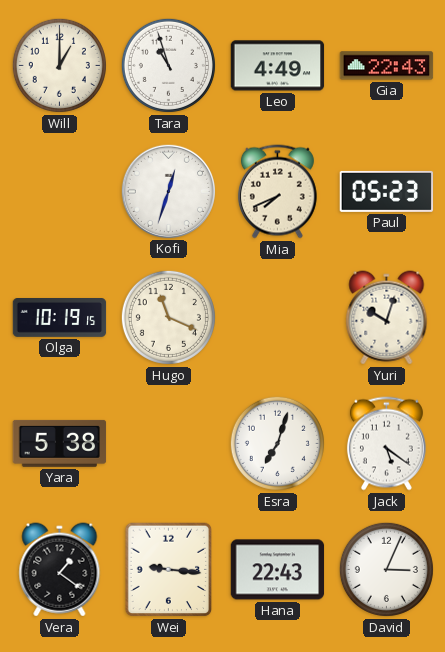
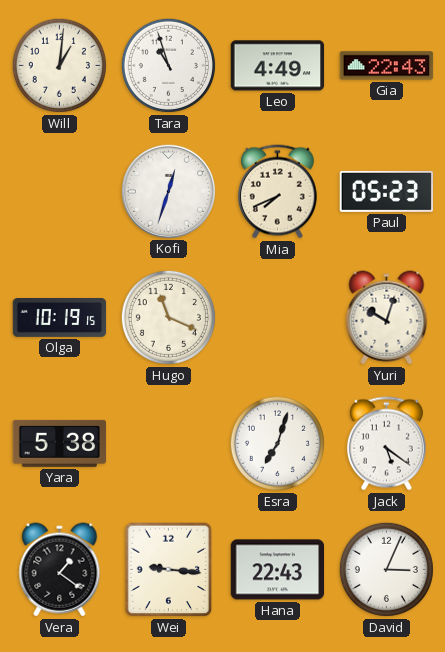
Will: 1:00 -> 1:01 (59, 65)
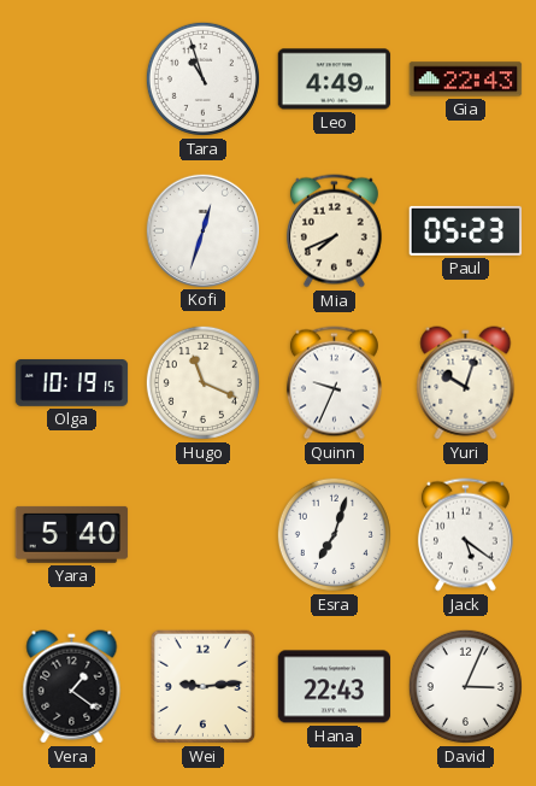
Will: 1:01 -> none (59, 65)
Quinn: none -> 9:34 (334, 383)
Yara: 5:38 -> 5:40 (72, 534)
Wei: 9:16 -> 9:14 (204, 687)
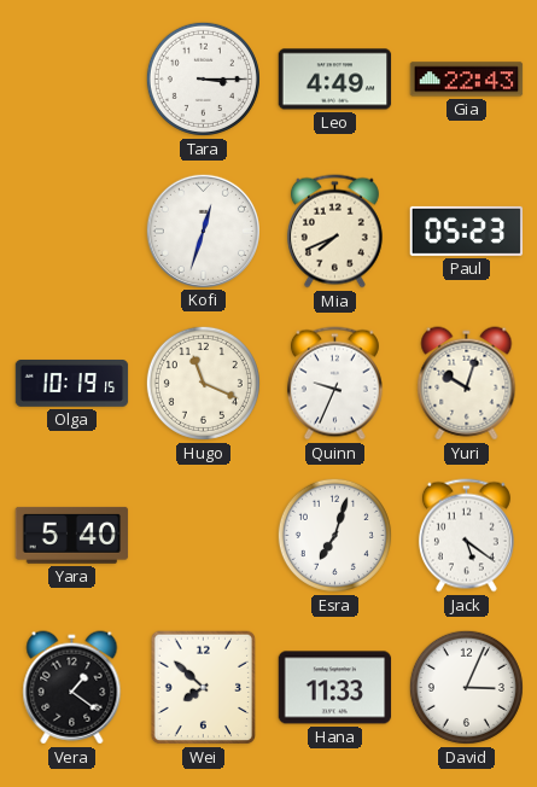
Tara: 10:57 -> 3:15 (203, 78)
Wei: 9:14 -> 7:52 (204, 688)
Hana: 22:43 -> 11:33 (335, 688)
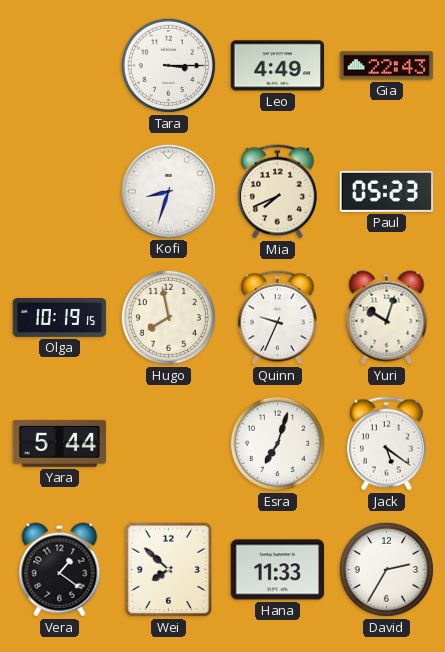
Kofi: 12:33 -> 8:33 (168, 191)
Hugo: 11:19 -> 7:58 (168, 317)
Yara: 5:40 -> 5:44 (60, 443)
David: 3:04 -> 2:35 (386, 569)
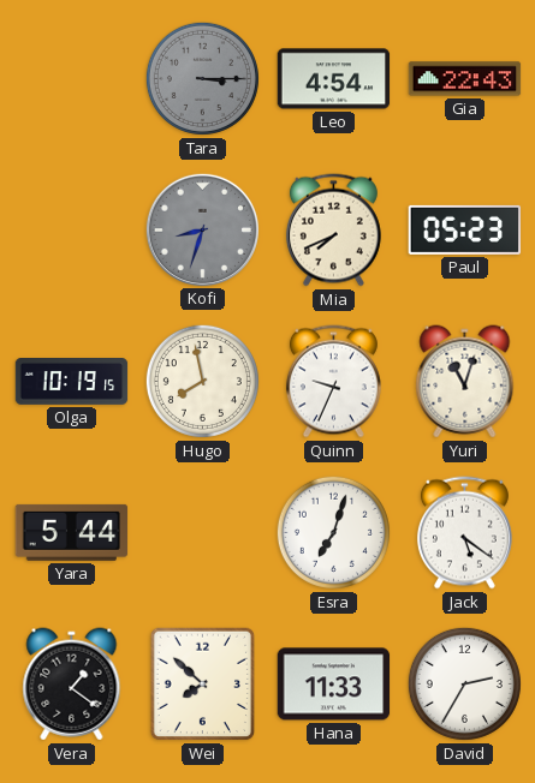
Tara dial: white -> grey (202, 78)
Leo: 4:49 -> 4:54 (334, 79)
Kofi dial: white -> grey (202, 229)
Yuri: 10:03 -> 11:03 (465, 382)
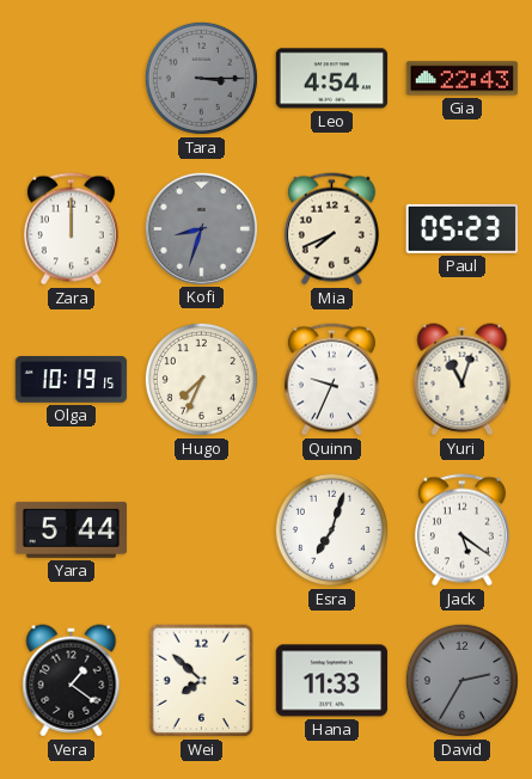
Zara: none -> 12:00 (71, 229)
Hugo: 7:58 -> 7:34 (201, 379)
David dial: white -> grey (461, 680)
